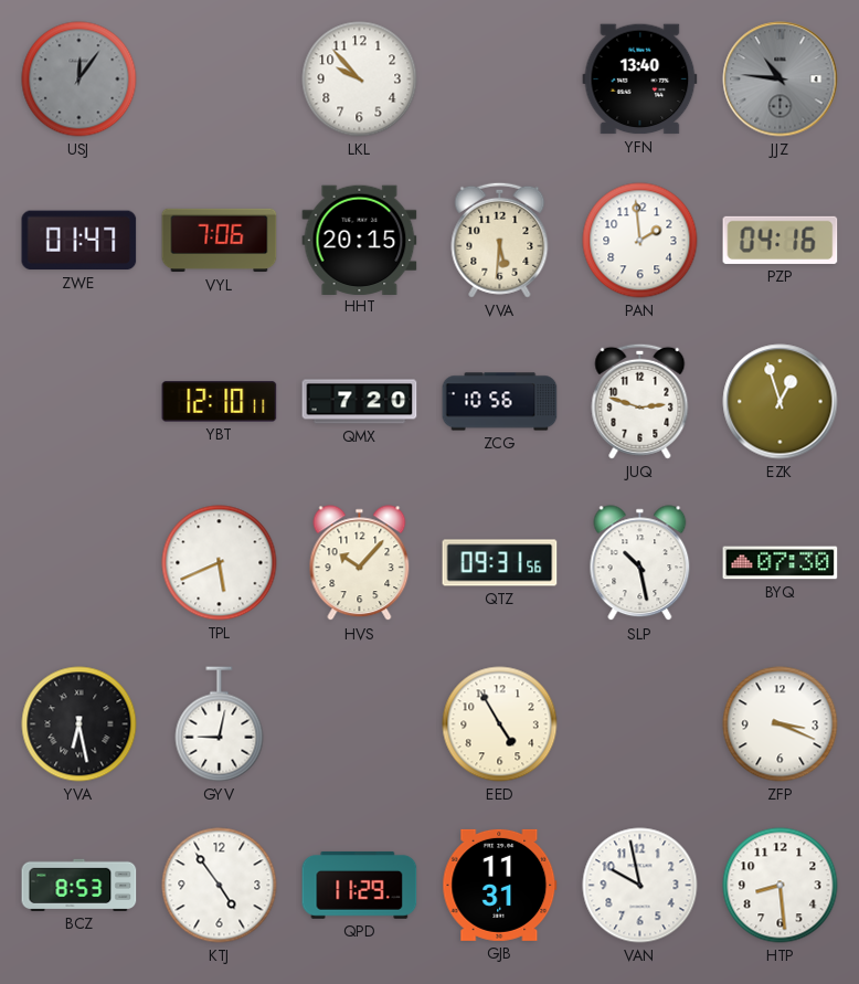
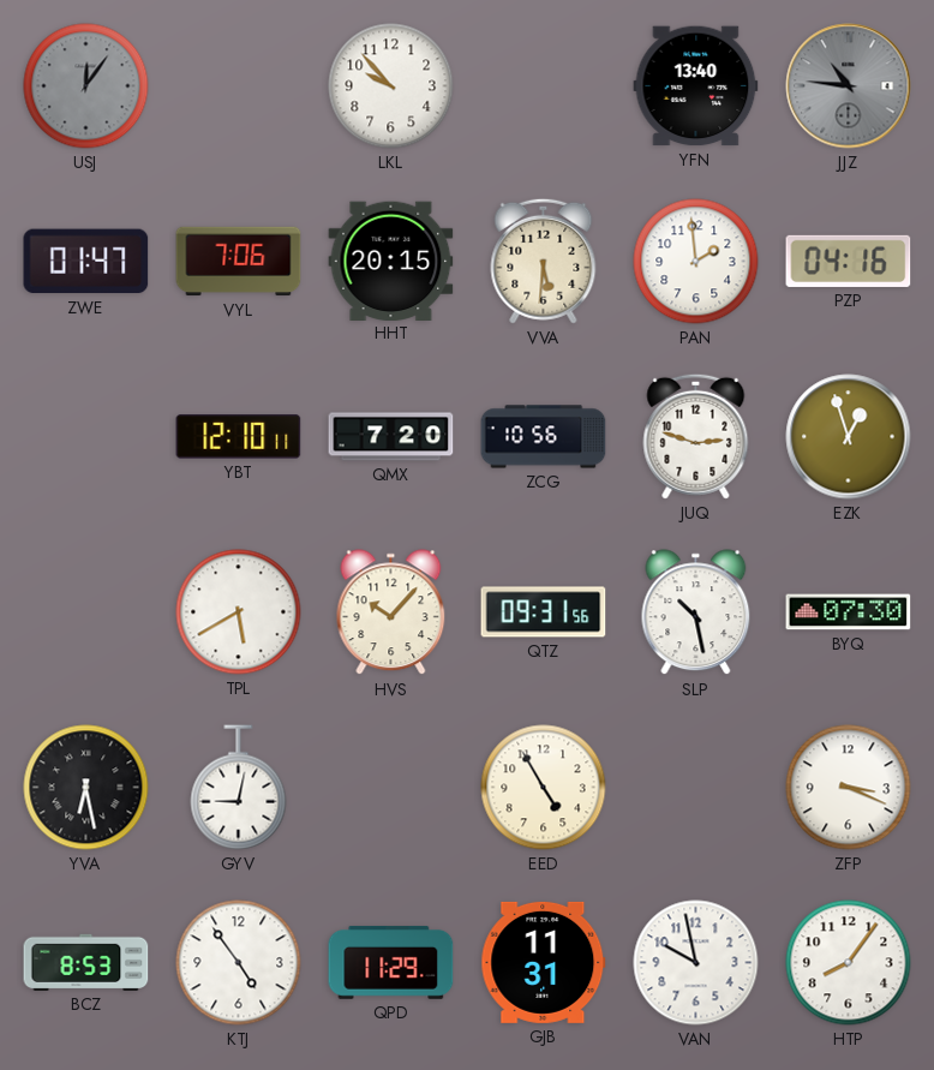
TPL: 5:41 -> 5:40 (239, 612)
HTP: 8:29 -> 8:06 (849, 963)
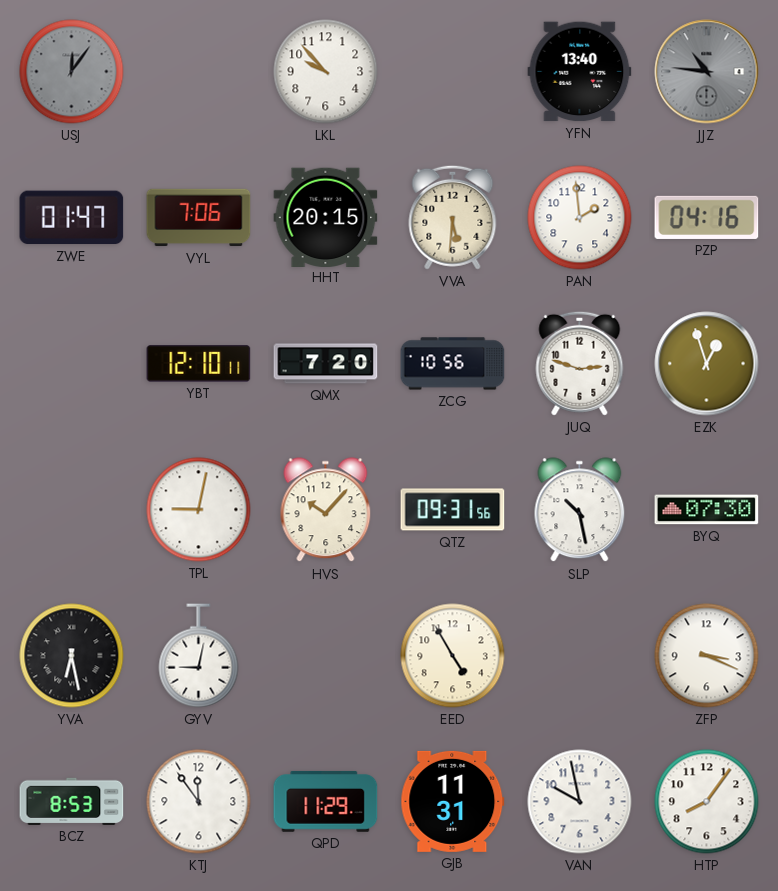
TPL: 5:40 -> 9:02 (199, 510)
KTJ: 4:54 -> 11:54 (199, 802)
